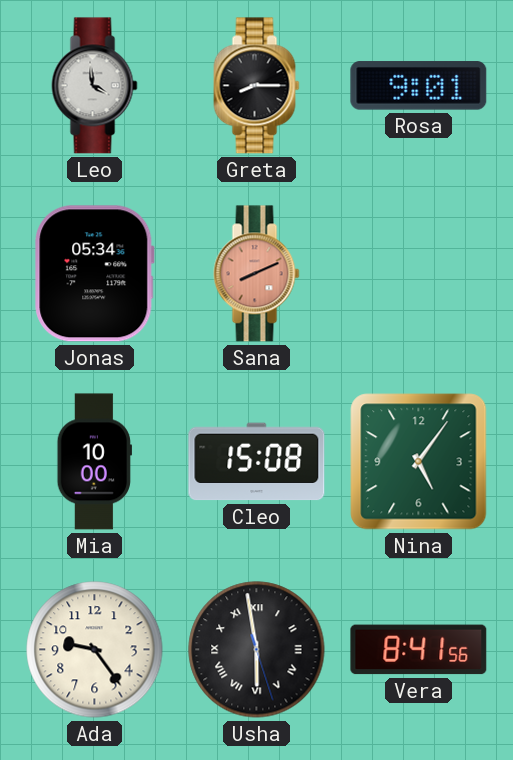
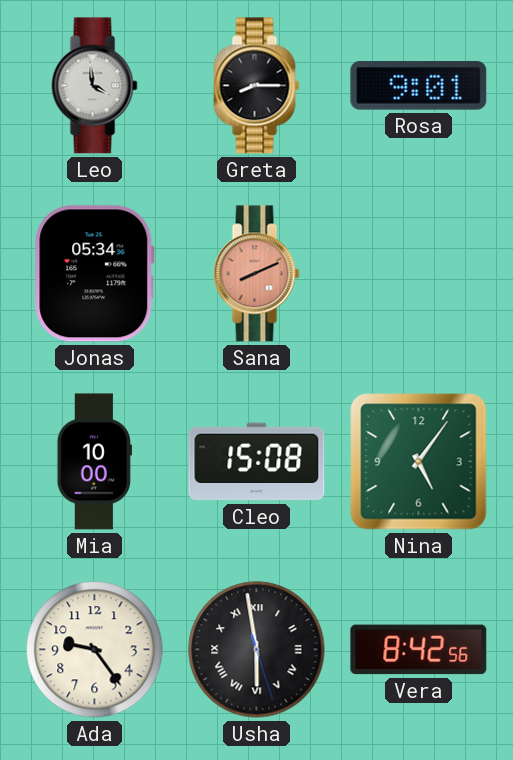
Vera: 8:41 -> 8:42 (419, 650)
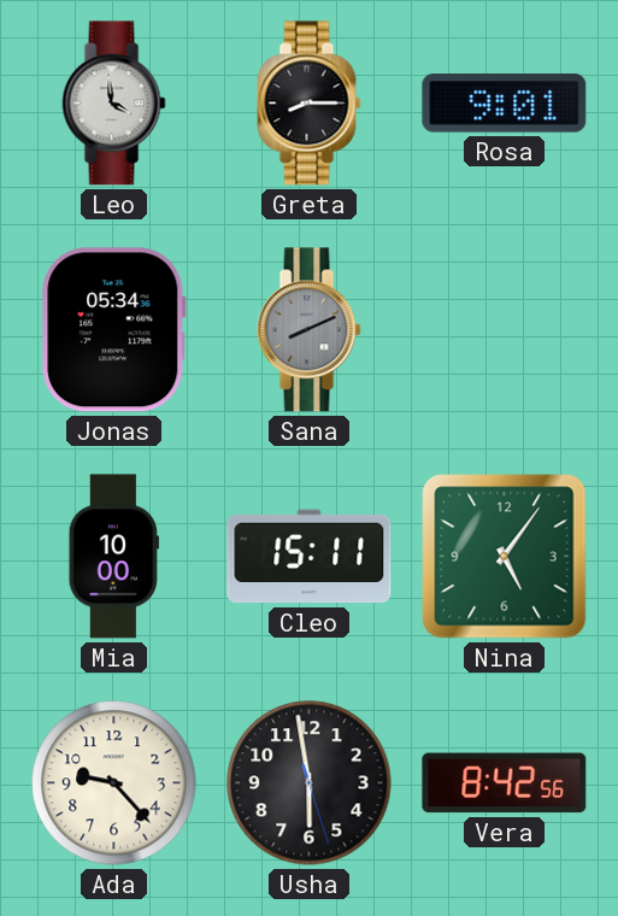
Sana dial: salmon -> grey (310, 330)
Cleo: 15:08 -> 15:11 (310, 557)
Ada: 9:24 -> 9:23 (114, 783)
Usha numerals: Roman -> Arabic (310, 783)
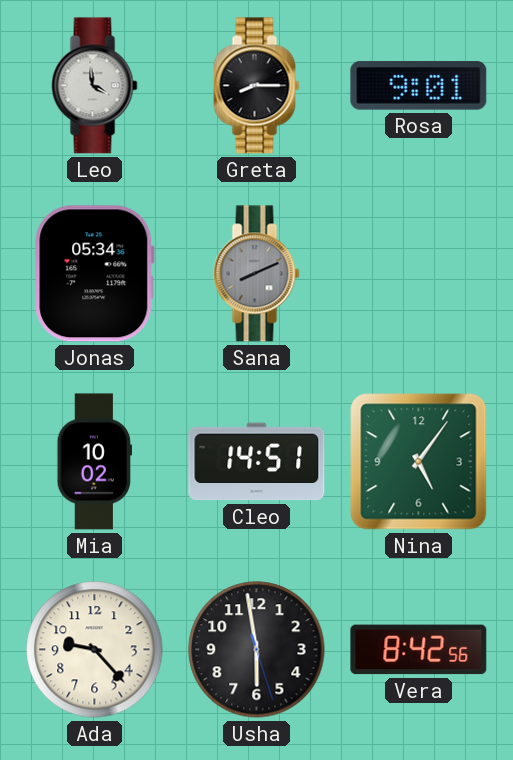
Mia: 10:00 -> 10:02 (94, 462)
Cleo: 15:11 -> 14:51 (257, 462)
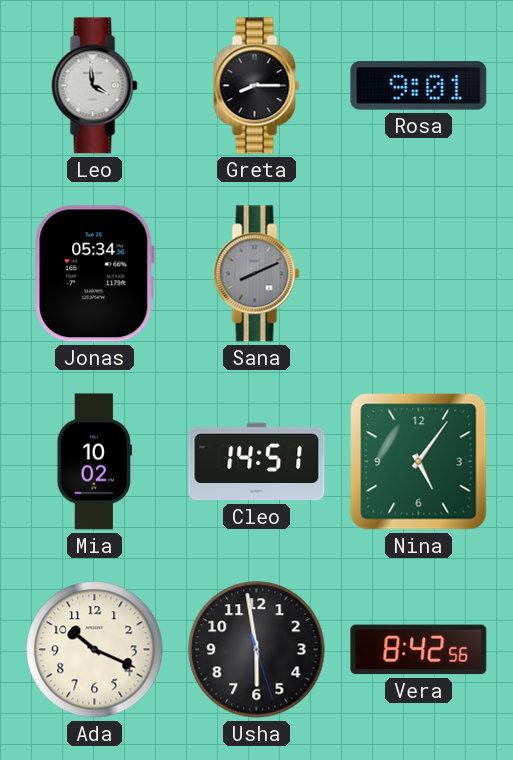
Ada: 9:23 -> 10:19 (95, 650)
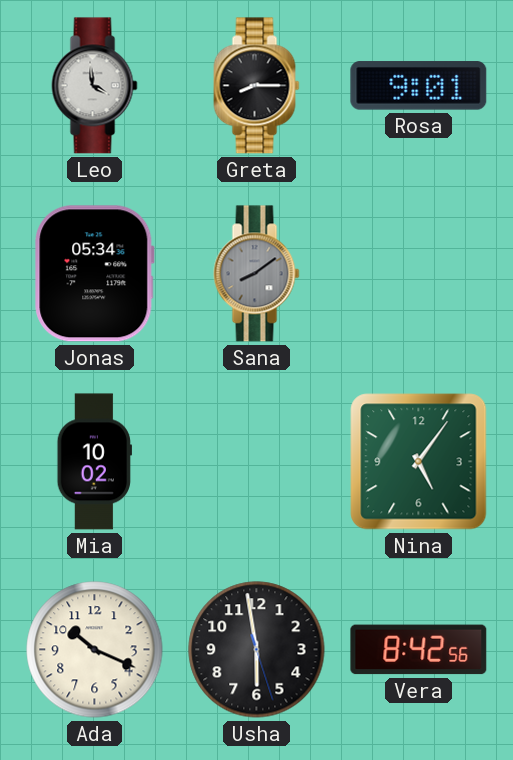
Sana: 8:11 -> 8:09 (257, 274)
Cleo: 14:51 -> none (257, 462)
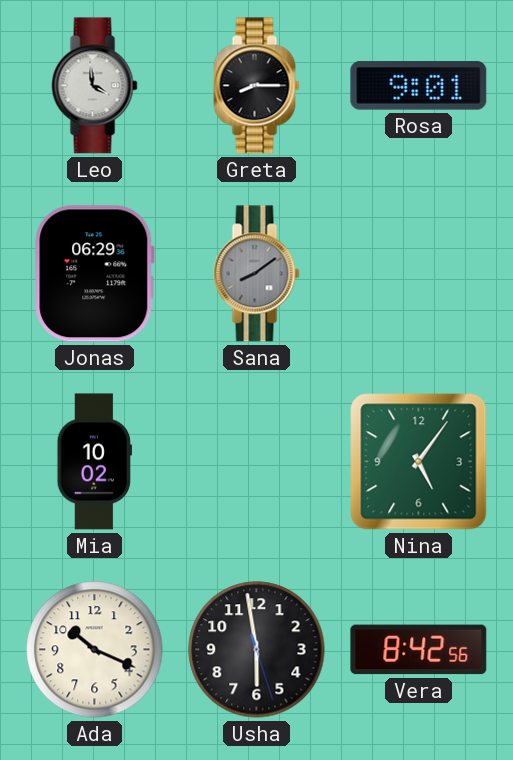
Jonas: 05:34 -> 06:29 (95, 274)
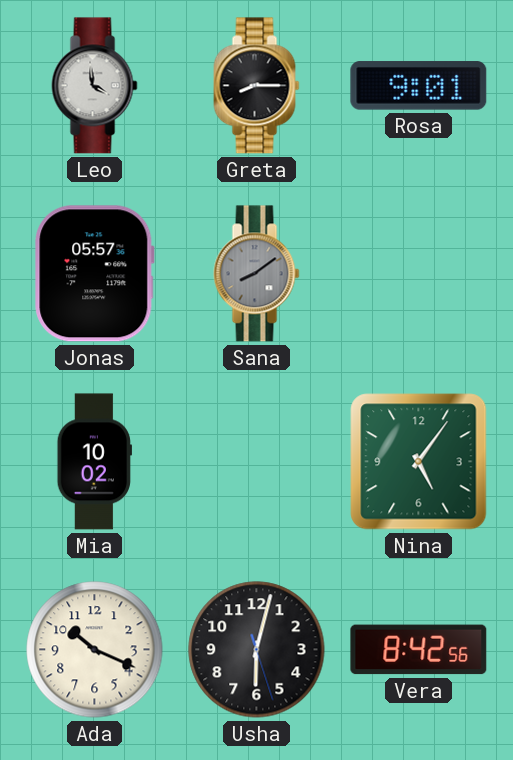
Jonas: 06:29 -> 05:57 (95, 274)
Usha: 5:58 -> 6:02 (257, 650)
